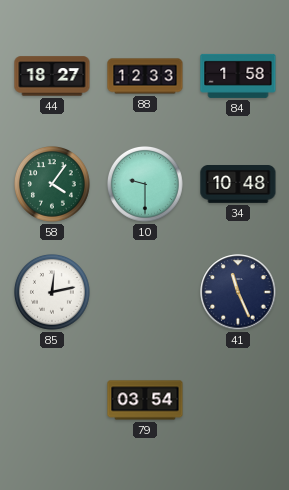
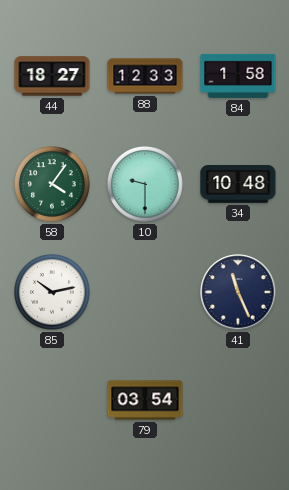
85: 12:13 -> 10:13 (53, 293)
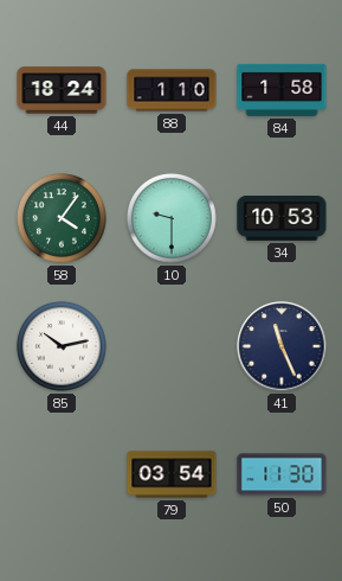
44: 18:27 -> 18:24 (62, 90)
88: 12:33 -> 1:10 (172, 90)
34: 10:48 -> 10:53 (282, 219)
50: none -> 11:30 (282, 474)
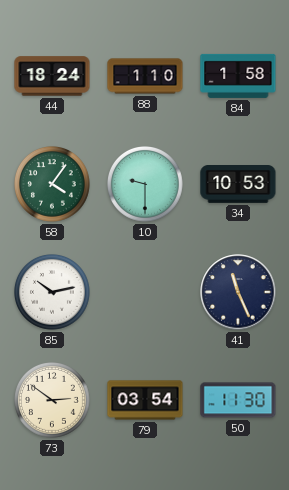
73: none -> 2:51 (53, 401)
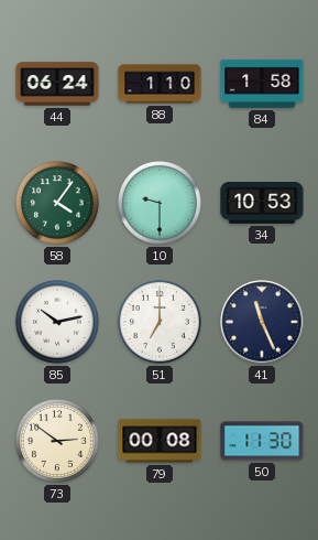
44: 18:24 -> 06:24 (57, 84)
51: none -> 7:00 (161, 323)
79: 03:54 -> 00:08 (160, 441)
